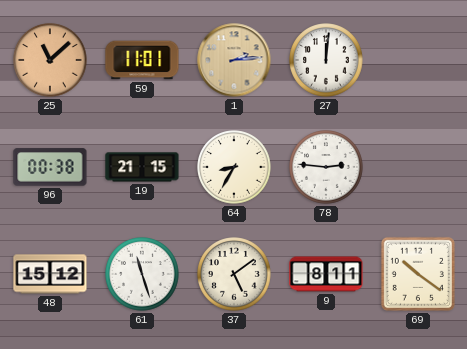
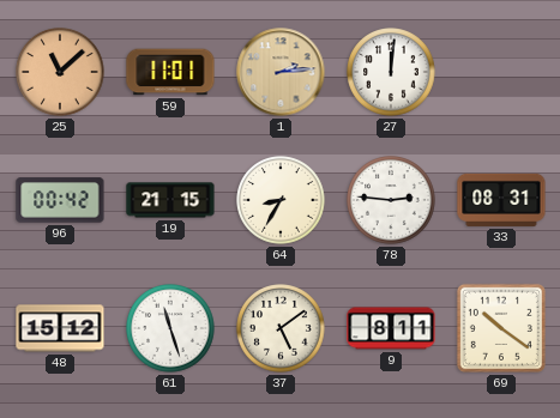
96: 00:38 -> 00:42 (60, 200)
33: none -> 08:31 (501, 200)
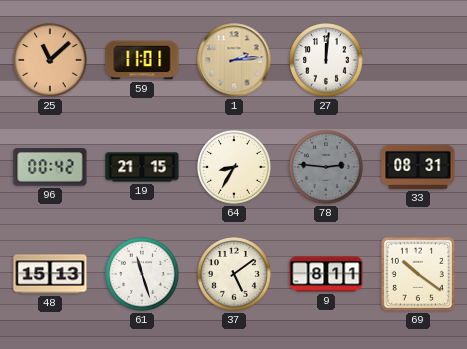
78 dial: white -> grey (326, 167)
48: 15:12 -> 15:13 (50, 274)
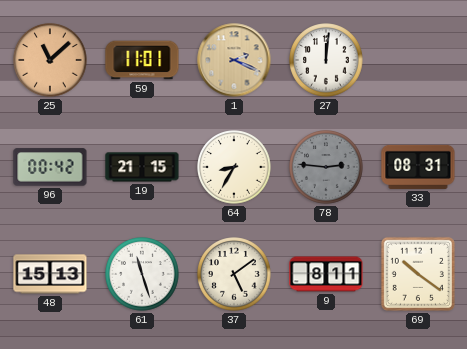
1: 2:14 -> 2:19 (234, 60)
